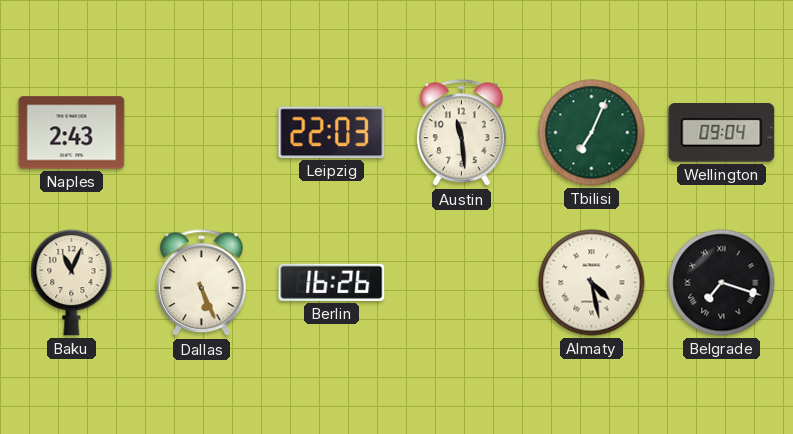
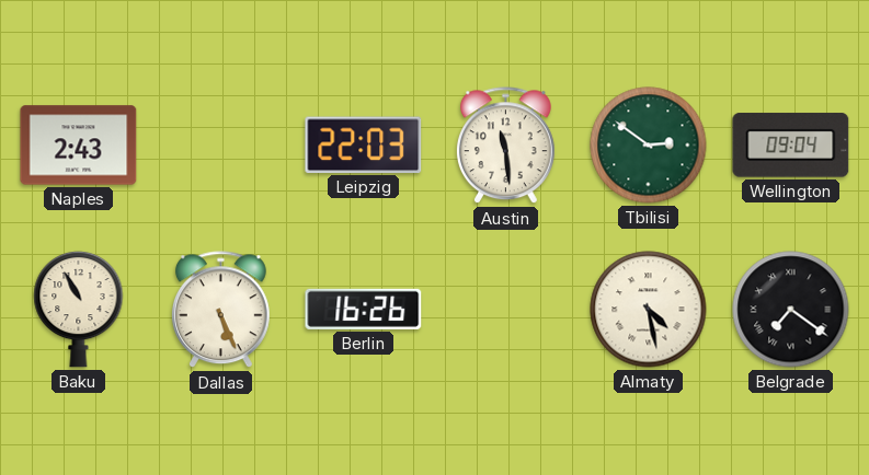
Tbilisi: 7:04 -> 2:51 (649, 146)
Baku: 11:04 -> 10:55 (79, 309)
Belgrade: 7:18 -> 7:21 (791, 310)
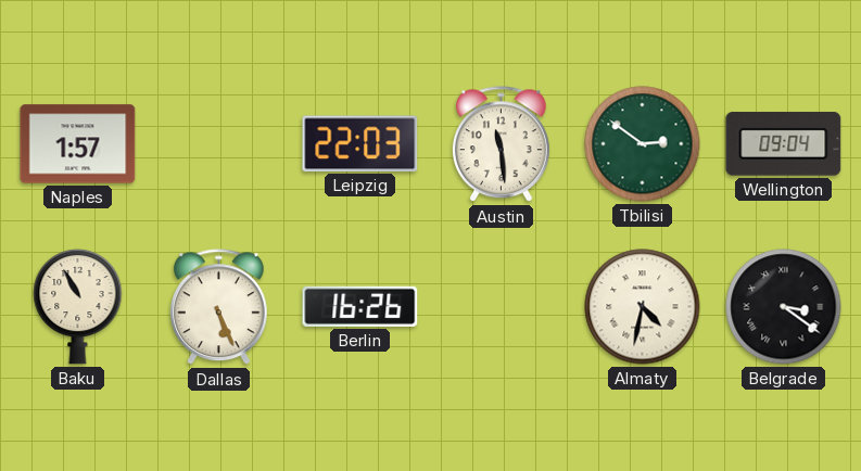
Naples: 2:43 -> 1:57 (78, 144)
Almaty: 4:28 -> 4:32 (643, 307)
Belgrade: 7:21 -> 3:21 (784, 307)
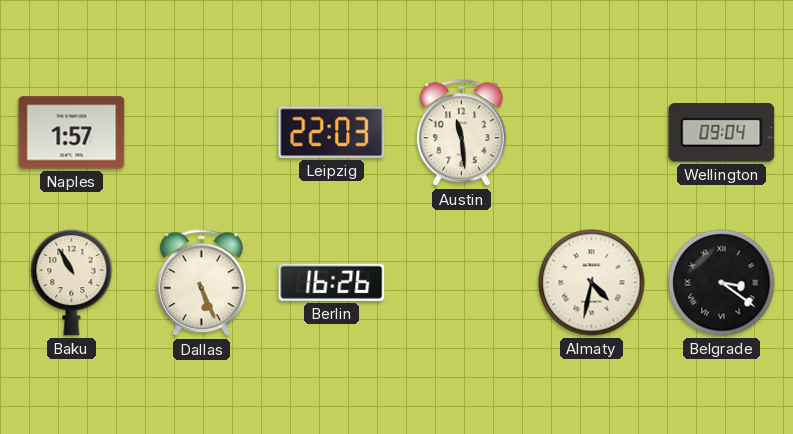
Tbilisi: 2:51 -> none (643, 144)
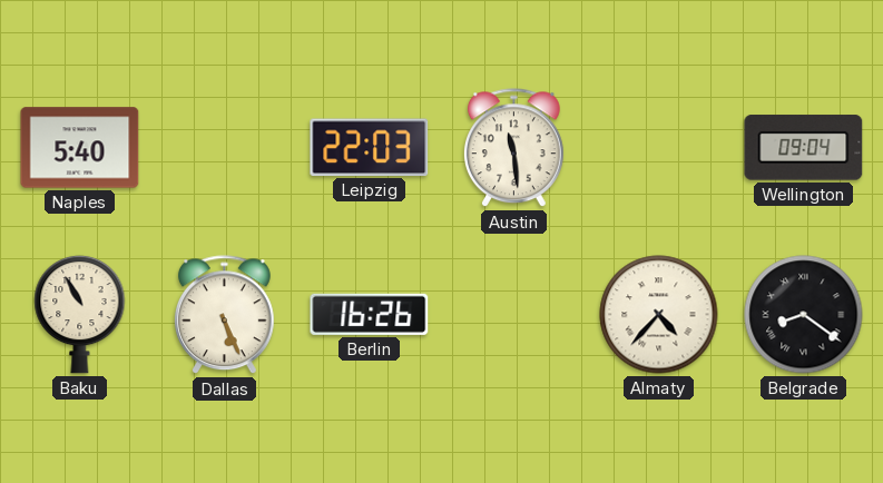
Naples: 1:57 -> 5:40 (80, 148)
Almaty: 4:32 -> 4:37 (659, 315)
Belgrade: 3:21 -> 8:21 (804, 315)
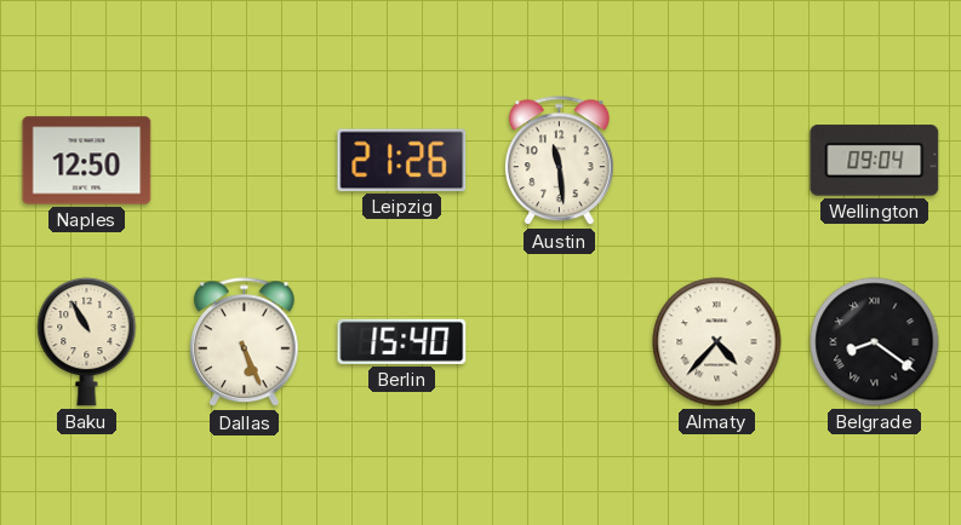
Naples: 5:40 -> 12:50 (87, 161)
Leipzig: 22:03 -> 21:26 (402, 160)
Berlin: 16:26 -> 15:40 (402, 341)
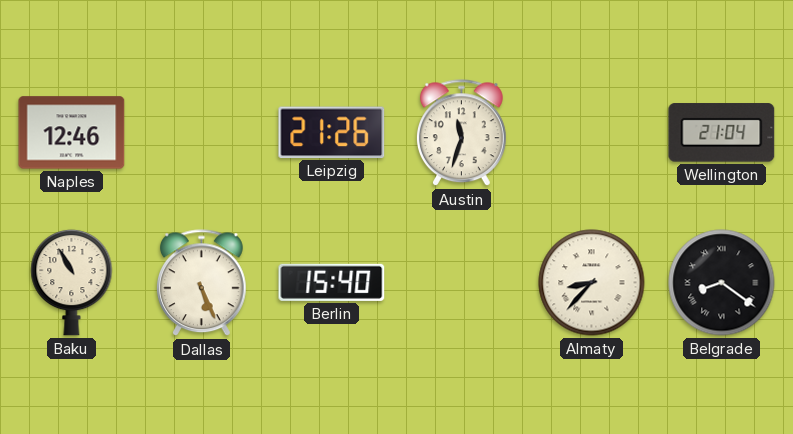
Naples: 12:50 -> 12:46 (72, 133)
Austin: 11:29 -> 11:33 (461, 133)
Wellington: 09:04 -> 21:04 (722, 133)
Almaty: 4:37 -> 8:37 (592, 283)
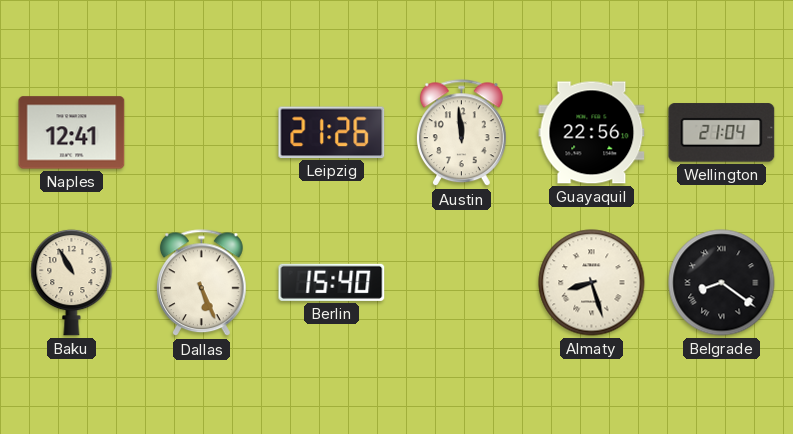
Naples: 12:46 -> 12:41 (72, 133)
Austin: 11:33 -> 11:59 (461, 133)
Guayaquil: none -> 22:56 (592, 133)
Almaty: 8:37 -> 8:27 (592, 283)
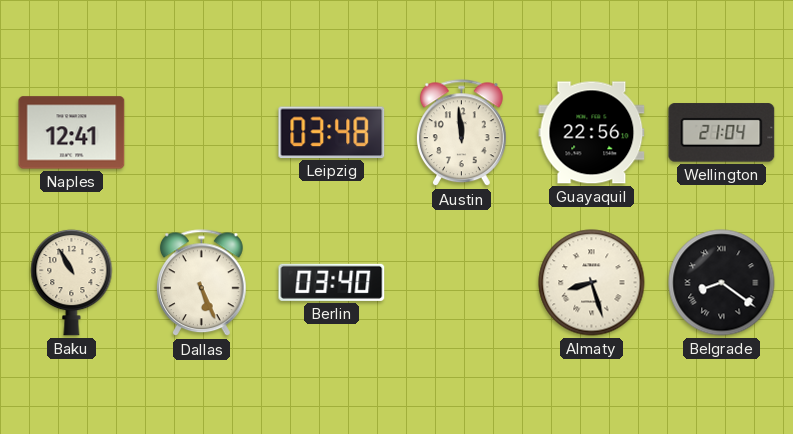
Leipzig: 21:26 -> 03:48 (332, 132)
Berlin: 15:40 -> 03:40 (332, 282)
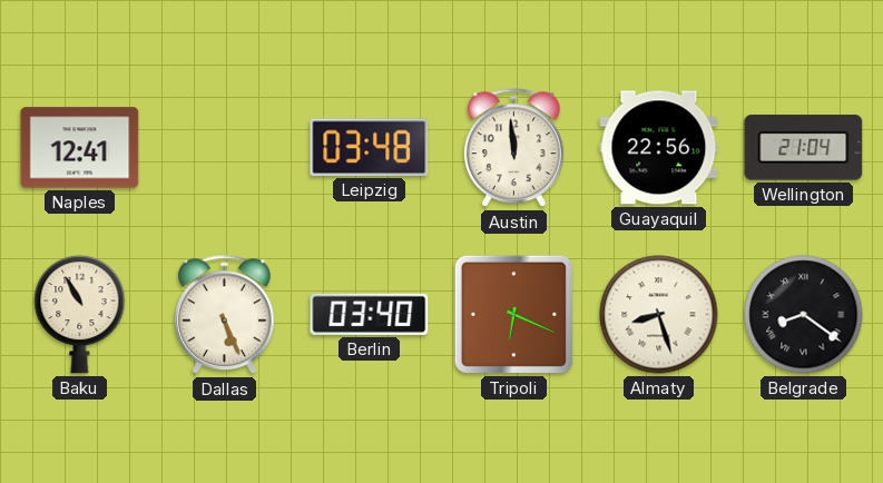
Tripoli: none -> 6:19 (513, 314)
